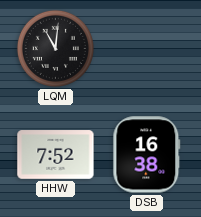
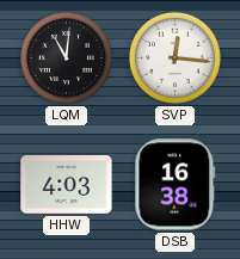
SVP: none -> 12:16 (174, 57)
HHW: 7:52 -> 4:03 (67, 185)
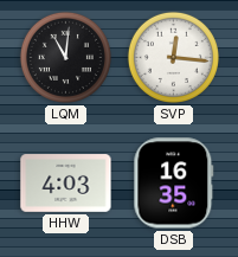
DSB: 16:38 -> 16:35 (174, 184)
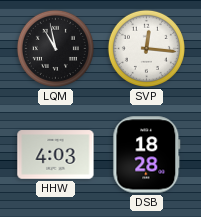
LQM: 11:01 -> 10:58 (55, 48)
DSB: 16:35 -> 18:28 (147, 155)
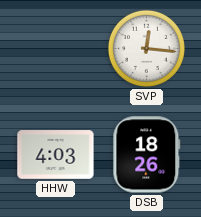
LQM: 10:58 -> none (55, 48)
DSB: 18:28 -> 18:26 (147, 155)
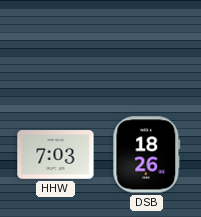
SVP: 12:16 -> none (146, 48)
HHW: 4:03 -> 7:03 (56, 155)
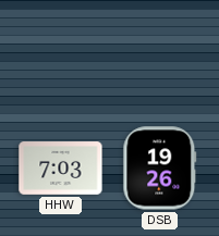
DSB: 18:26 -> 19:26 (160, 169)
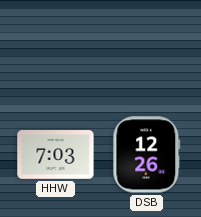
DSB: 19:26 -> 12:26 (147, 155)
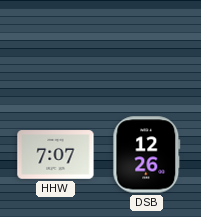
HHW: 7:03 -> 7:07 (56, 155)
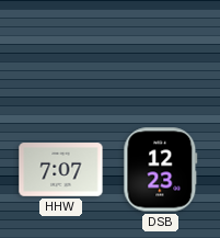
DSB: 12:26 -> 12:23 (161, 170)
